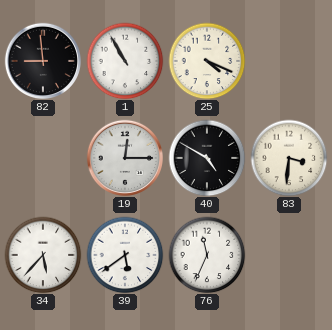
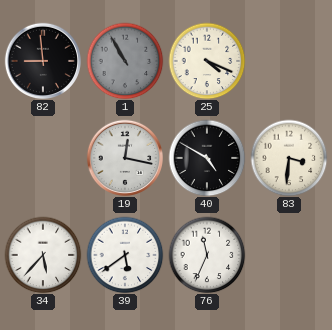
1 dial: white -> grey (125, 61)
19: 12:15 -> 12:17 (124, 157)
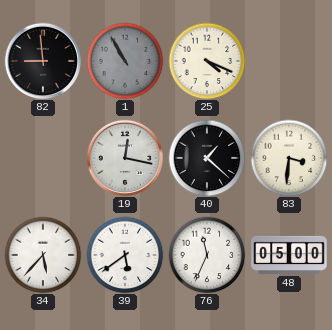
40: 4:50 -> 1:22 (207, 158)
48: none -> 05:00 (289, 255)
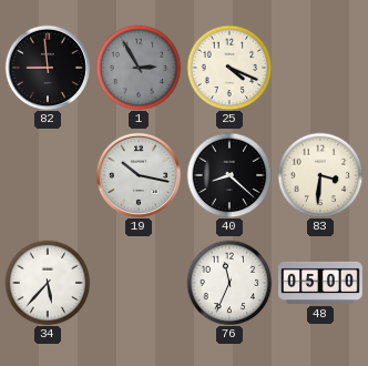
1: 10:55 -> 2:55 (139, 68)
19: 12:17 -> 10:17 (137, 174)
40: 1:22 -> 8:22 (229, 175)
39: 5:39 -> none (125, 255)
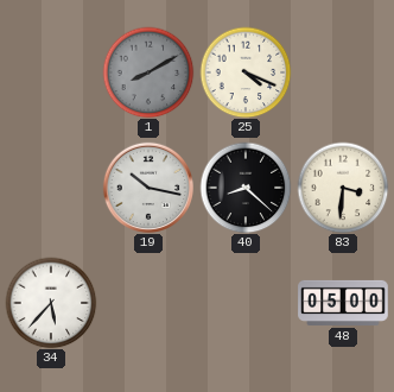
82: 8:59 -> none (47, 67)
1: 2:55 -> 8:10 (148, 72)
76: 11:34 -> none (229, 283)
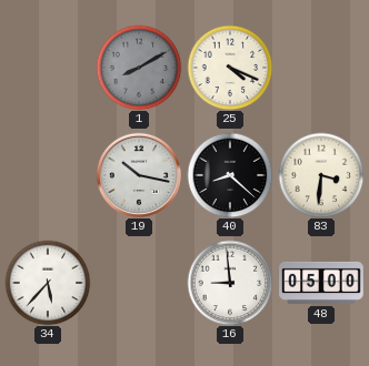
16: none -> 8:59 (230, 283)
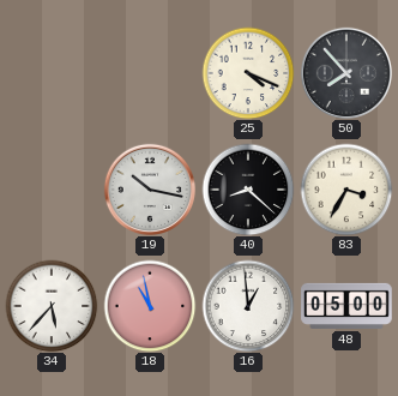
1: 8:10 -> none (139, 68)
50: none -> 7:53 (345, 72)
83: 3:31 -> 3:35 (346, 190)
18: none -> 10:58 (150, 306)
16: 8:59 -> 12:59 (248, 306)
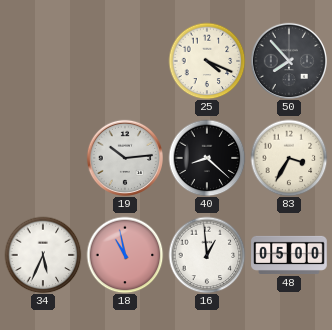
19: 10:17 -> 10:14 (124, 157)
34: 5:37 -> 5:34 (43, 255)
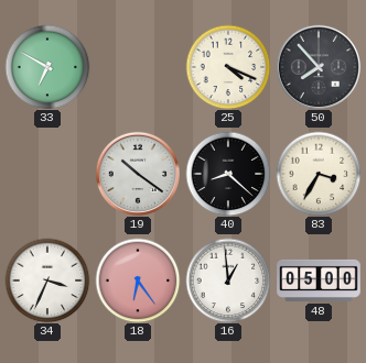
33: none -> 6:50 (47, 67)
19: 10:14 -> 10:21 (137, 173)
34: 5:34 -> 3:34 (47, 280)
18: 10:58 -> 6:24 (138, 280)
